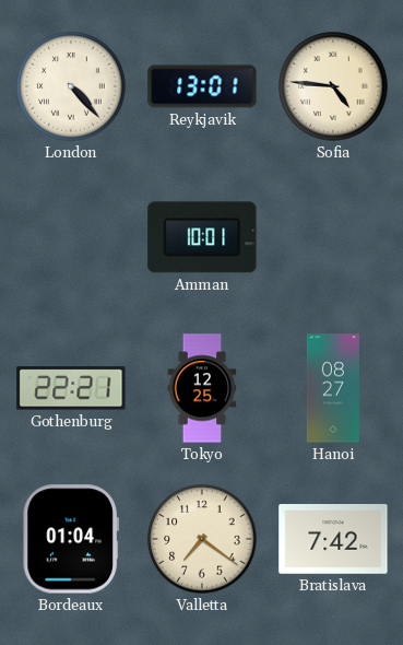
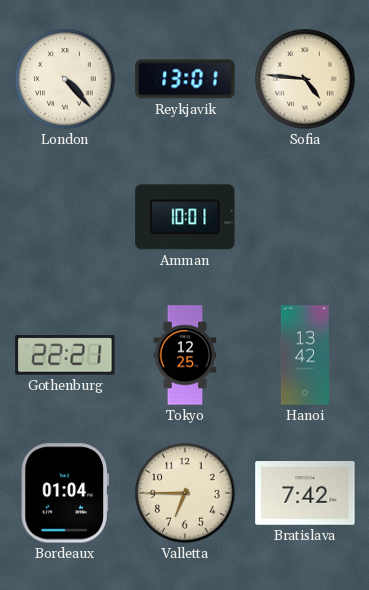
Hanoi: 08:27 -> 13:42 (305, 355)
Valletta: 7:21 -> 6:45 (185, 493)
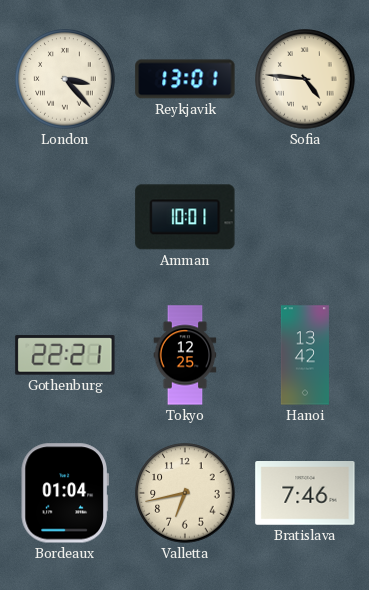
London: 4:23 -> 3:23 (65, 79)
Valletta: 6:45 -> 6:43 (185, 493)
Bratislava: 7:42 -> 7:46 (305, 494)
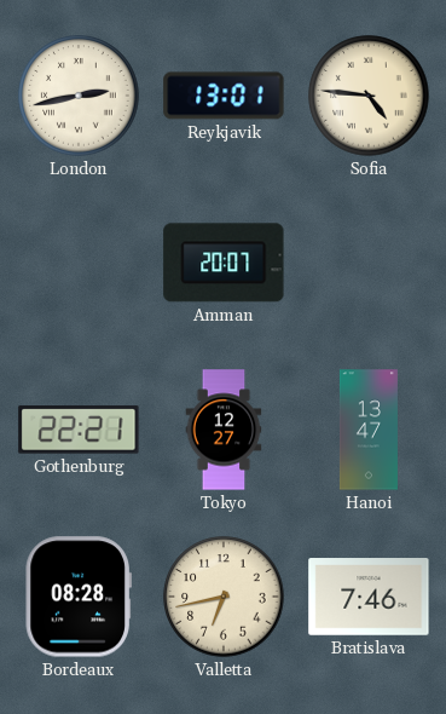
London: 3:23 -> 2:43 (79, 96)
Amman: 10:01 -> 20:07 (224, 263)
Tokyo: 12:25 -> 12:27 (224, 430)
Hanoi: 13:42 -> 13:47 (369, 430)
Bordeaux: 01:04 -> 08:28 (79, 597)
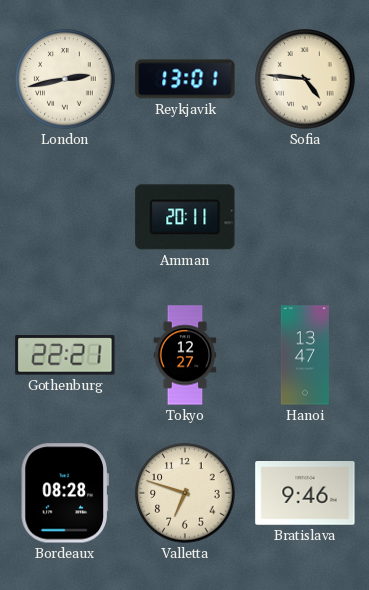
Amman: 20:07 -> 20:11 (185, 217)
Valletta: 6:43 -> 6:48 (185, 493)
Bratislava: 7:46 -> 9:46 (305, 494)
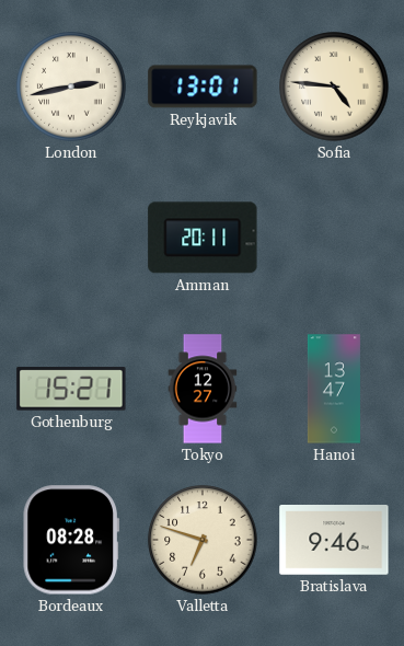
Gothenburg: 22:21 -> 15:21 (71, 389)
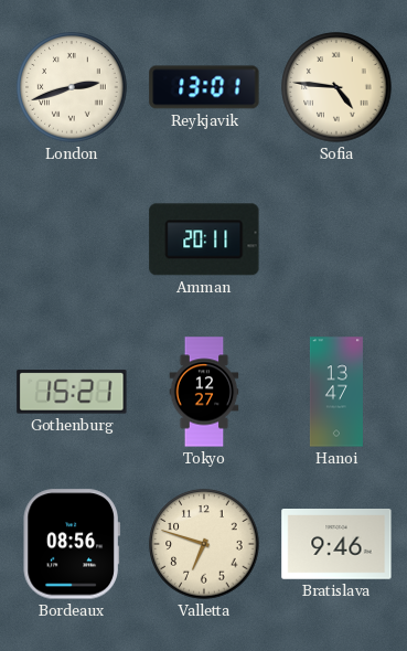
London: 2:43 -> 2:42 (72, 87)
Bordeaux: 08:28 -> 08:56 (72, 544)
